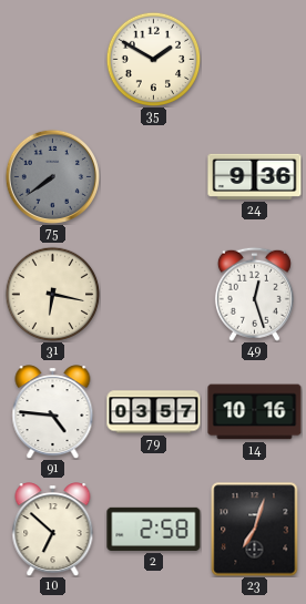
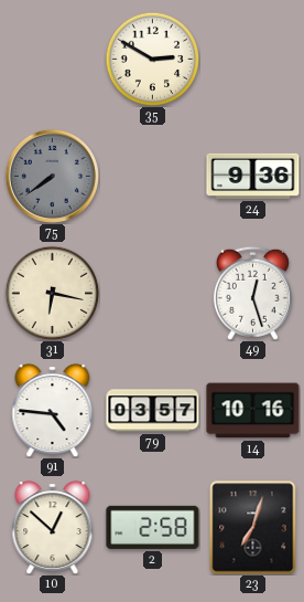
35: 1:50 -> 2:50 (152, 59)
10: 6:52 -> 12:52 (53, 528)
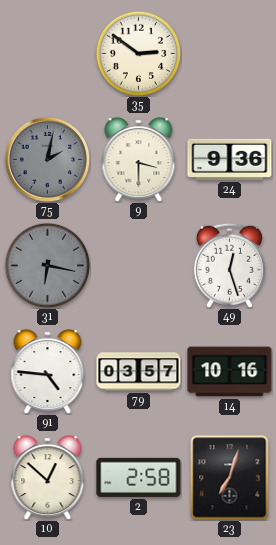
35: 2:50 -> 2:51 (138, 53)
75: 7:39 -> 2:02 (47, 159)
9: none -> 3:30 (139, 160)
31 dial: cream -> grey (47, 265)
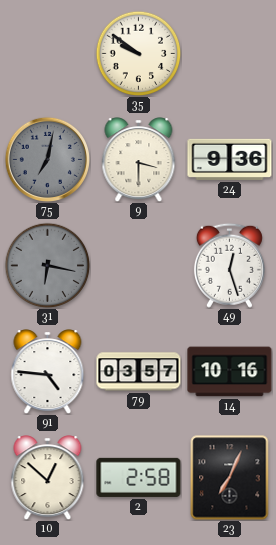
35: 2:51 -> 9:51 (138, 53)
75: 2:02 -> 7:02 (47, 159)
23: 7:03 -> 7:04 (230, 478)
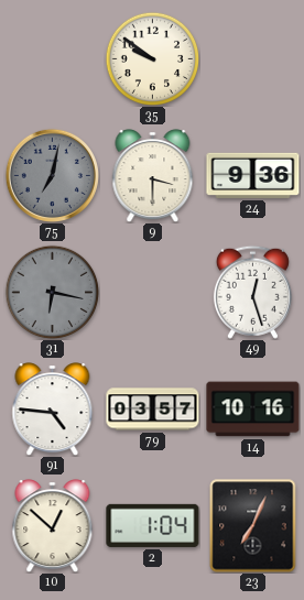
2: 2:58 -> 1:04 (153, 525)
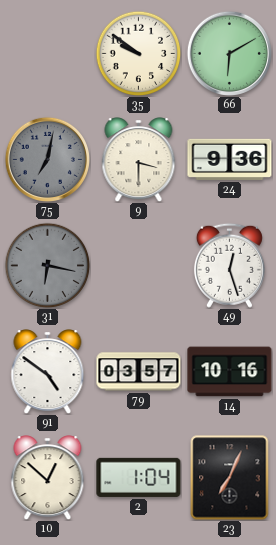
66: none -> 6:10 (229, 53)
91: 4:46 -> 4:51 (48, 372)
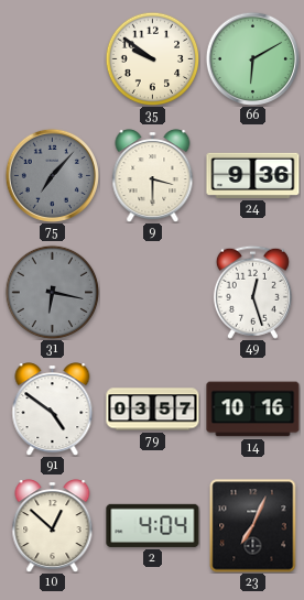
75: 7:02 -> 7:07 (52, 175)
2: 1:04 -> 4:04 (153, 525)
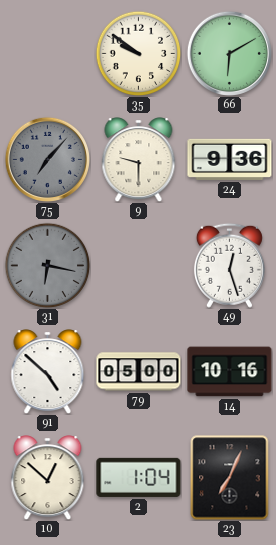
9: 3:30 -> 9:30 (139, 160)
91: 4:51 -> 4:52 (48, 372)
79: 03:57 -> 05:00 (139, 372)
2: 4:04 -> 1:04 (139, 477)
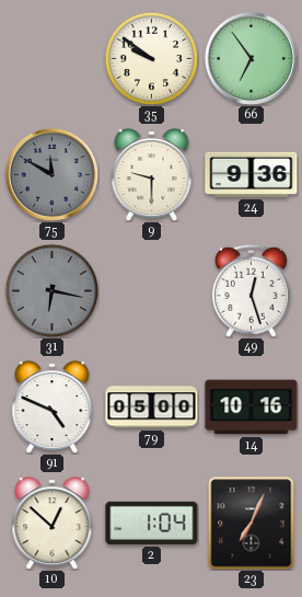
66: 6:10 -> 6:54 (251, 58)
75: 7:07 -> 11:50 (51, 174)
91: 4:52 -> 4:49 (53, 407)
